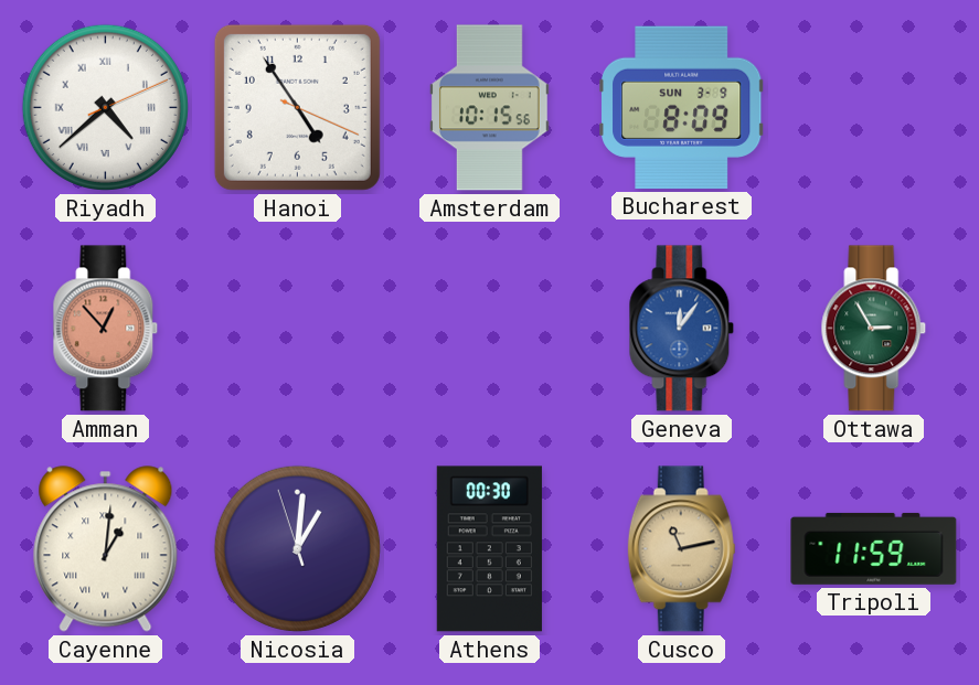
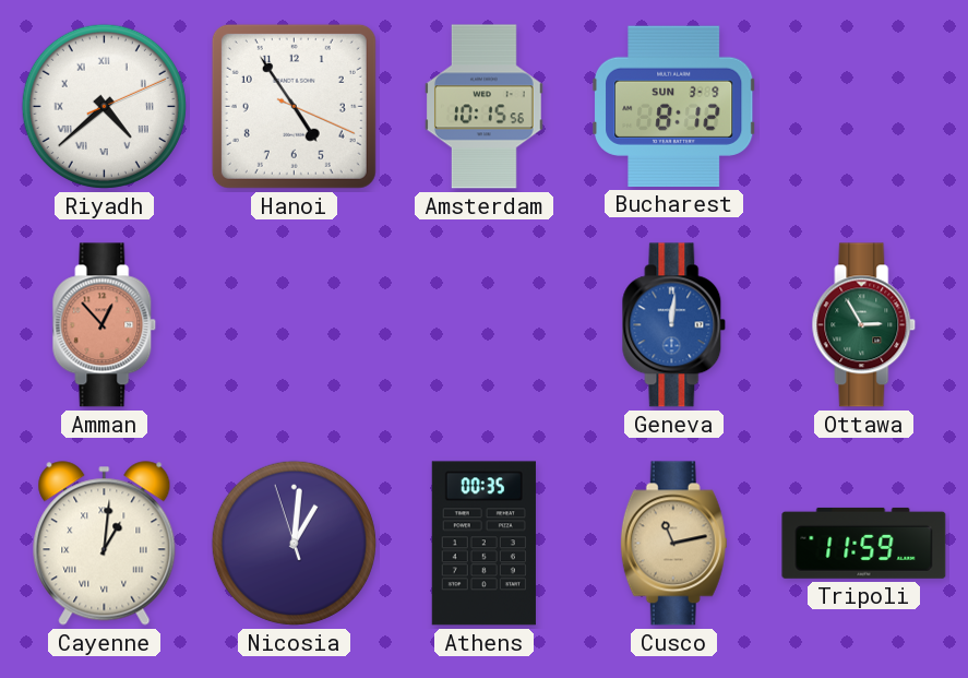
Bucharest: 8:09 -> 8:12 (674, 106)
Geneva: 12:06 -> 12:01 (674, 325)
Athens: 00:30 -> 00:35 (483, 544)
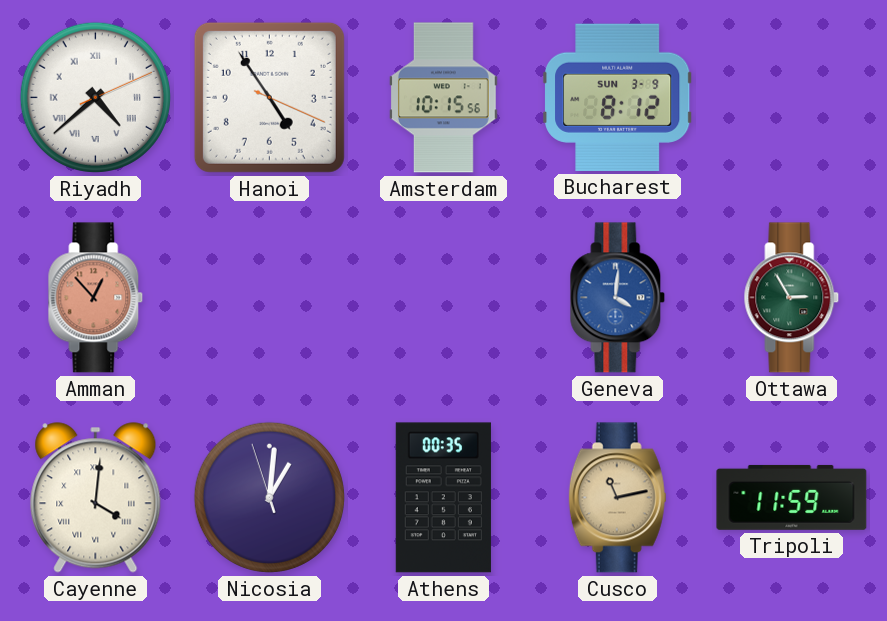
Geneva: 12:01 -> 4:01 (618, 298)
Cayenne: 1:01 -> 4:01 (96, 498)
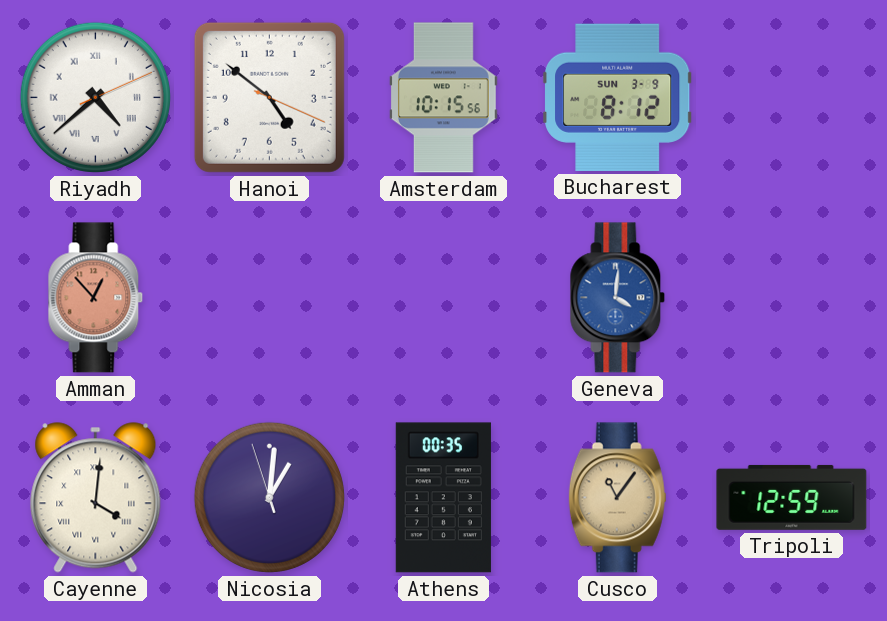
Hanoi: 4:54 -> 4:51 (269, 97)
Ottawa: 2:55 -> none (792, 298)
Cusco: 11:13 -> 11:06 (617, 498)
Tripoli: 11:59 -> 12:59 (792, 497)
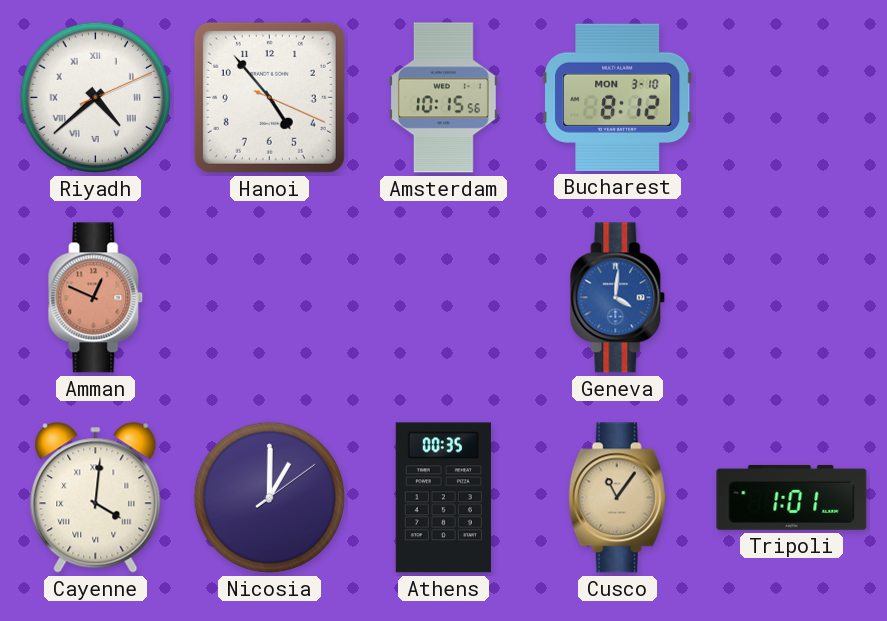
Hanoi: 4:51 -> 4:53 (269, 97)
Bucharest date: SUN 3-9 -> MON 3-10 (618, 97)
Amman: 12:53 -> 12:49 (96, 298)
Nicosia: 1:00:57 -> 1:00:09 (269, 497)
Tripoli: 12:59 -> 1:01 (792, 497)
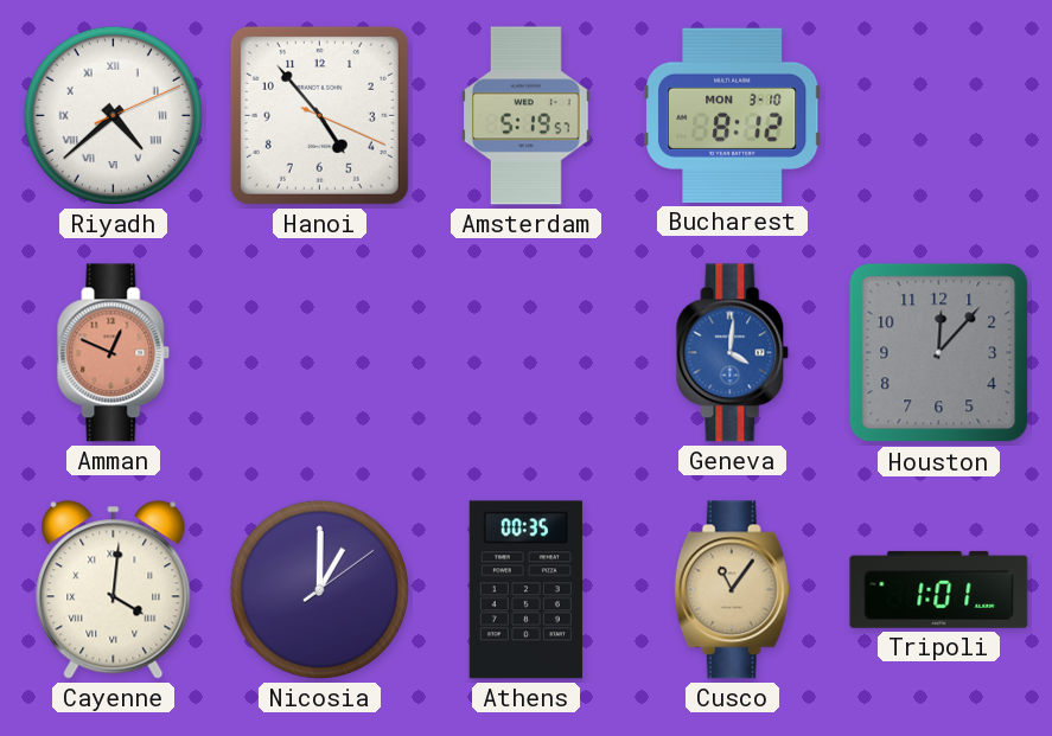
Amsterdam: 10:15 -> 5:19 (527, 116)
Houston: none -> 12:07 (939, 353)
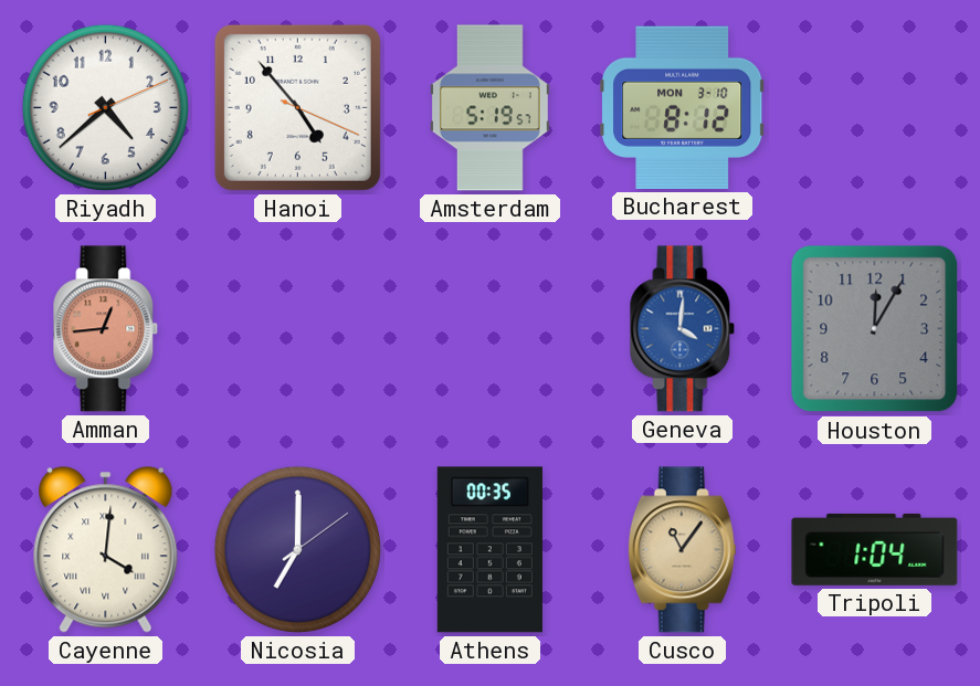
Riyadh numerals: Roman -> Arabic (105, 107)
Amman: 12:49 -> 12:44 (106, 329)
Houston: 12:07 -> 12:05 (875, 329)
Nicosia: 1:00 -> 7:00 (297, 549)
Tripoli: 1:01 -> 1:04 (875, 549)
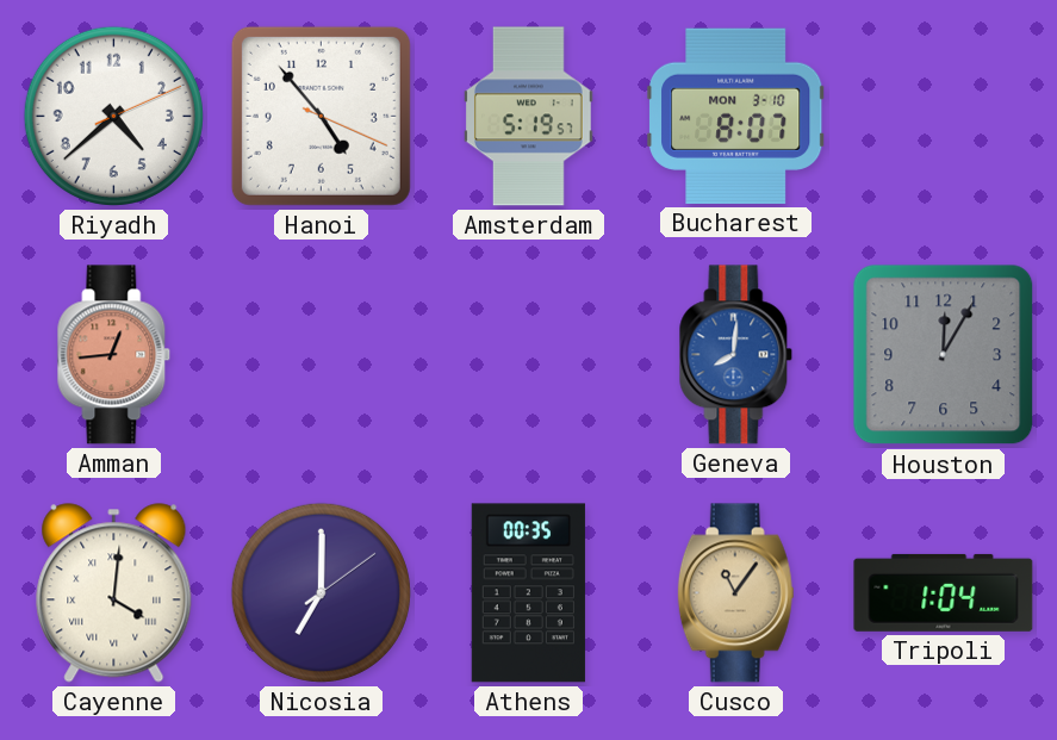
Bucharest: 8:12 -> 8:07 (736, 116)
Geneva: 4:01 -> 8:01 (736, 355)
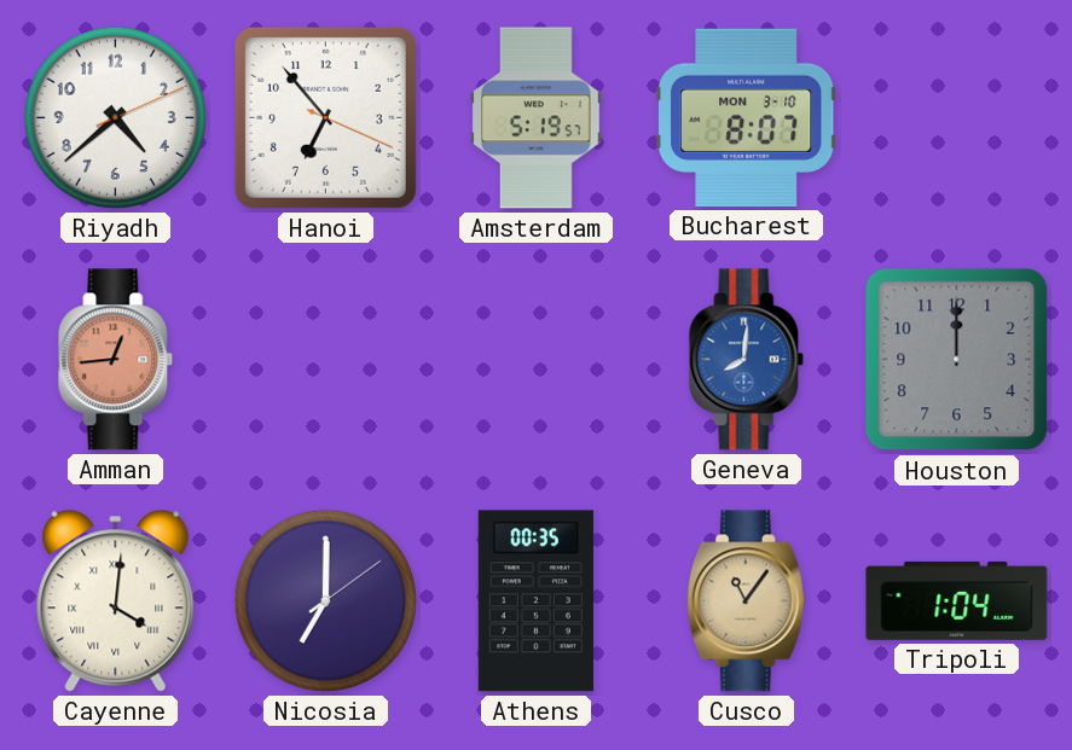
Hanoi: 4:53 -> 6:53 (325, 117)
Houston: 12:05 -> 12:00 (957, 360)
